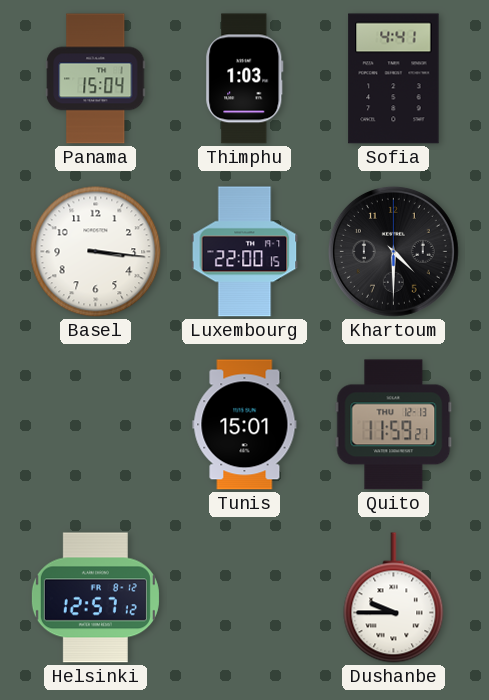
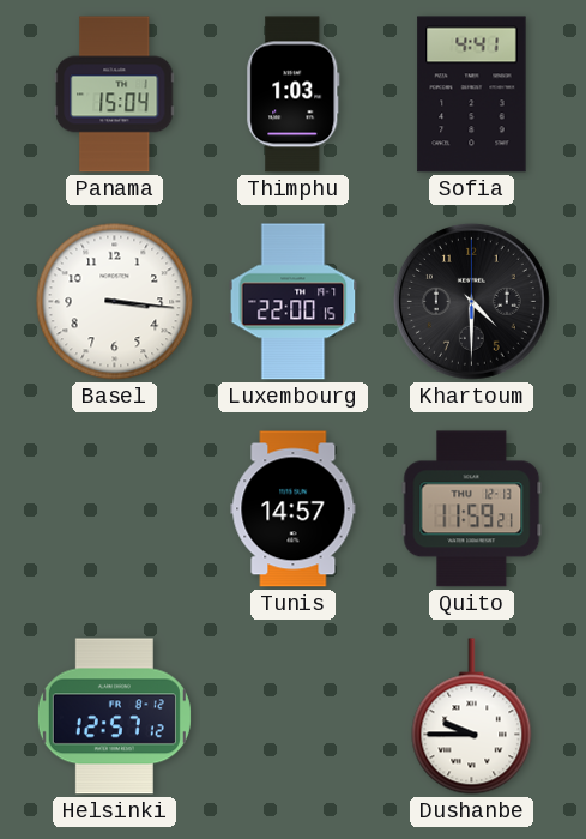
Tunis: 15:01 -> 14:57 (294, 509)
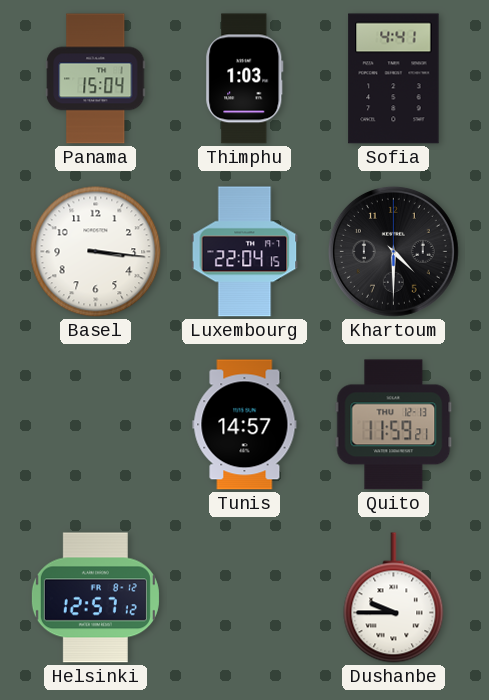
Luxembourg: 22:00 -> 22:04 (245, 252)
